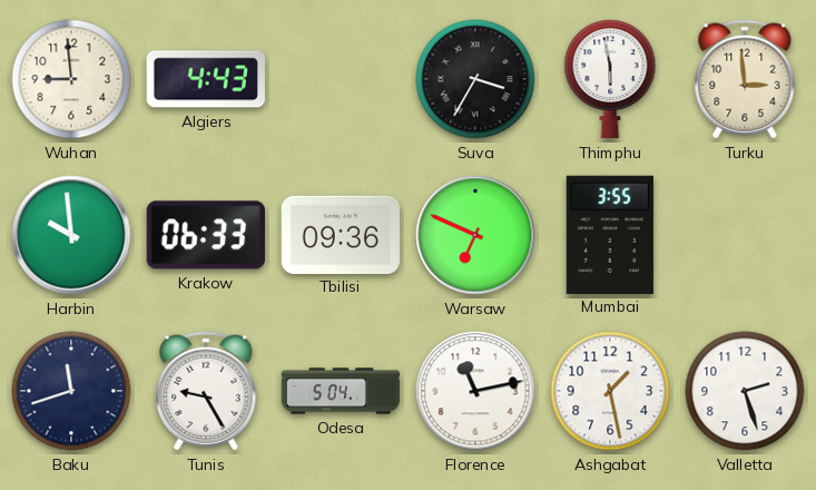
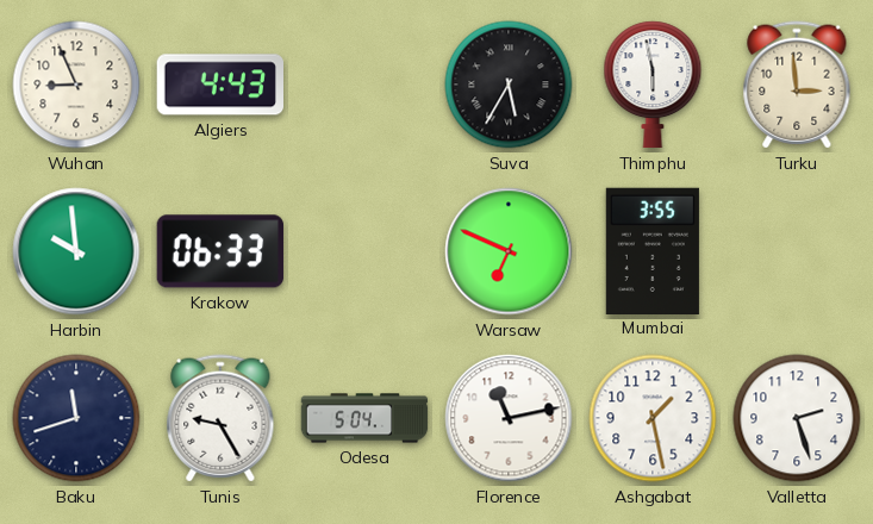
Wuhan: 8:59 -> 8:56 (76, 85)
Suva: 3:35 -> 5:35 (509, 85)
Tbilisi: 09:36 -> none (341, 234)
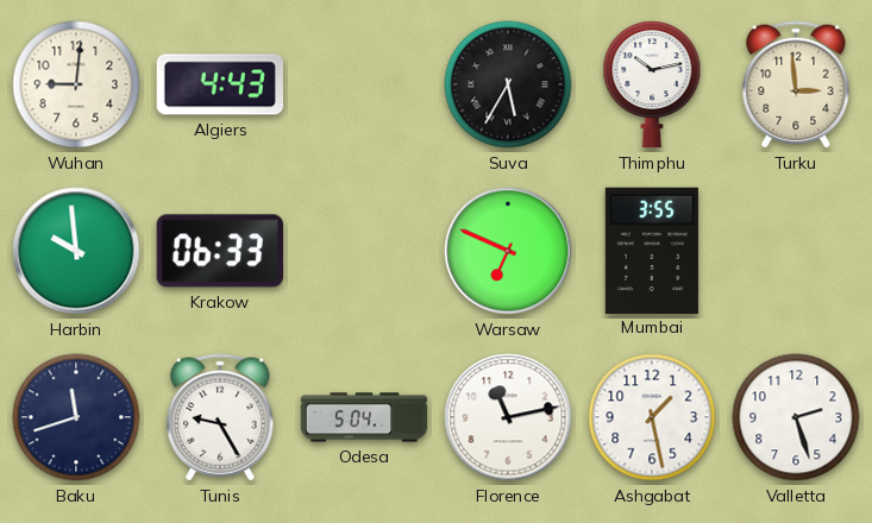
Wuhan: 8:56 -> 9:01 (76, 84)
Thimphu: 5:58 -> 10:13 (652, 84)
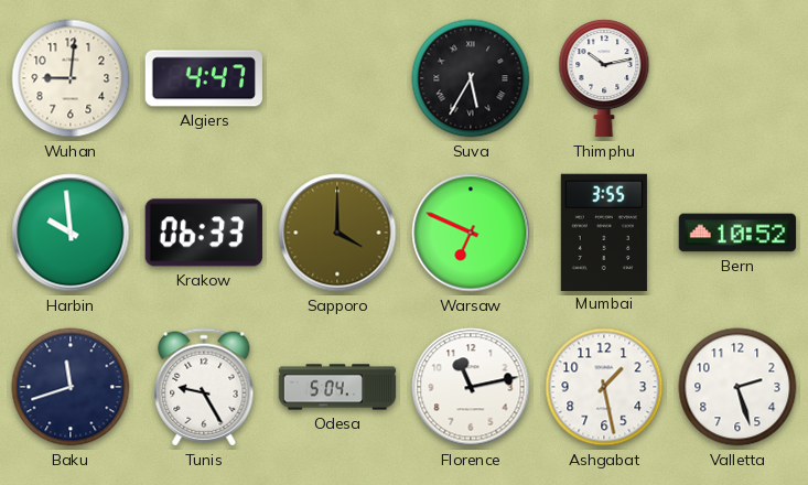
Algiers: 4:43 -> 4:47 (203, 78)
Turku: 2:59 -> none (796, 84)
Sapporo: none -> 4:00 (337, 233)
Bern: none -> 10:52 (737, 233)
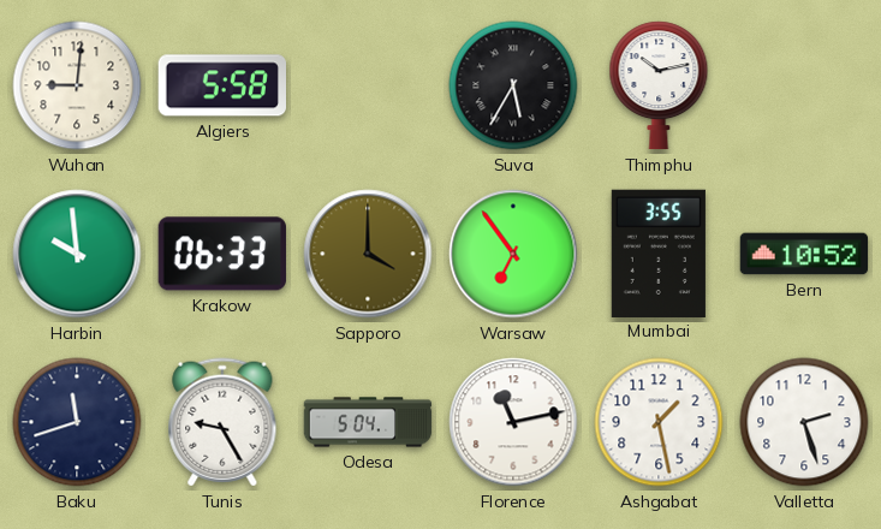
Algiers: 4:47 -> 5:58 (221, 85)
Warsaw: 6:49 -> 6:54 (513, 254)
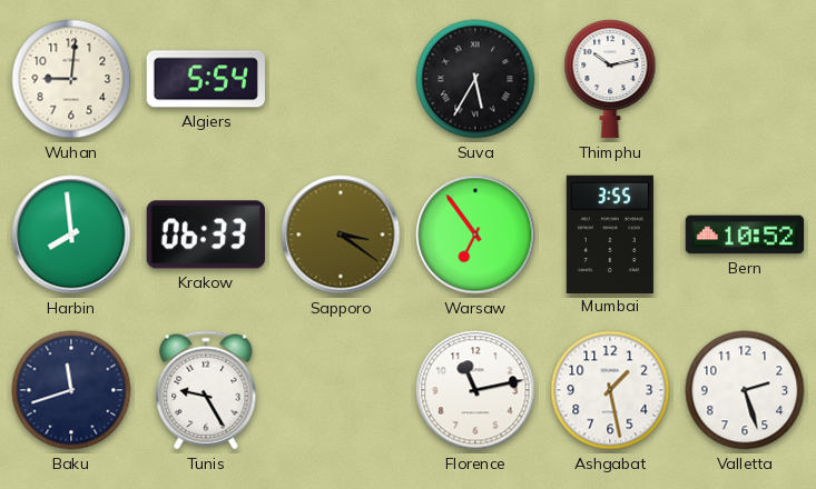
Algiers: 5:58 -> 5:54 (205, 79)
Harbin: 9:59 -> 7:59 (71, 234)
Sapporo: 4:00 -> 3:21 (341, 234)
Odesa: 5:04 -> none (368, 422)
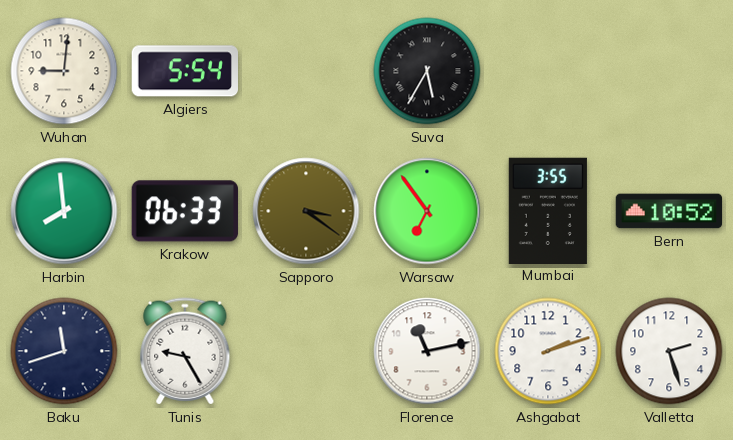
Thimphu: 10:13 -> none (610, 79)
Ashgabat: 1:28 -> 2:12 (548, 351)
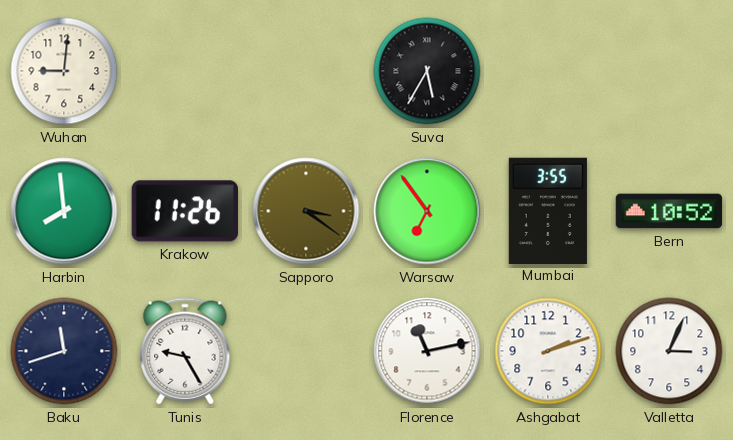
Algiers: 5:54 -> none (184, 71)
Krakow: 06:33 -> 11:26 (184, 211)
Valletta: 2:27 -> 3:04 (669, 351)
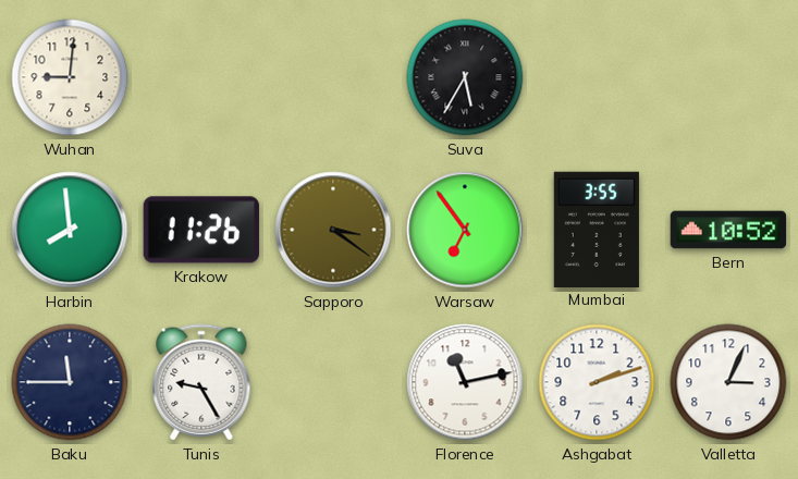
Baku: 11:42 -> 11:45 (70, 382)
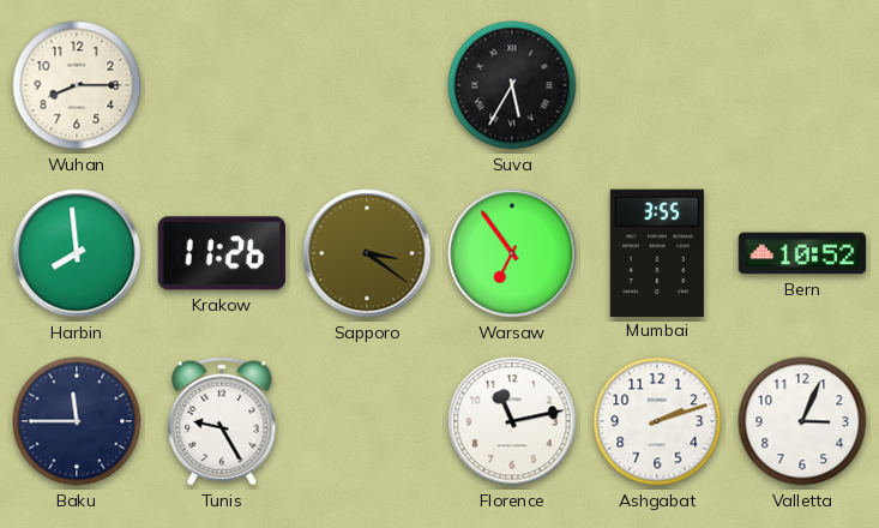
Wuhan: 9:01 -> 8:15 (77, 85)
